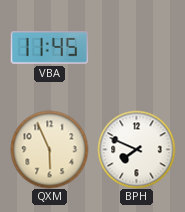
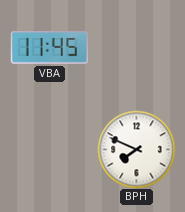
QXM: 5:56 -> none (49, 149)
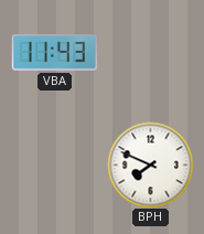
VBA: 11:45 -> 11:43 (54, 53)
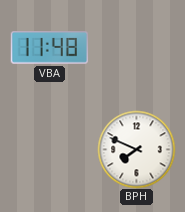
VBA: 11:43 -> 11:48 (49, 48)
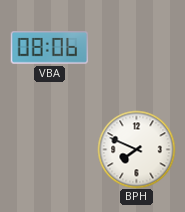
VBA: 11:48 -> 08:06 (49, 48)
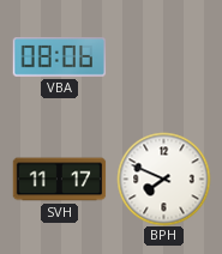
SVH: none -> 11:17 (59, 180)
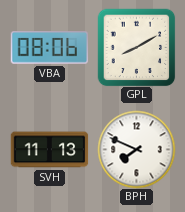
GPL: none -> 8:10 (136, 47)
SVH: 11:17 -> 11:13 (49, 150)
